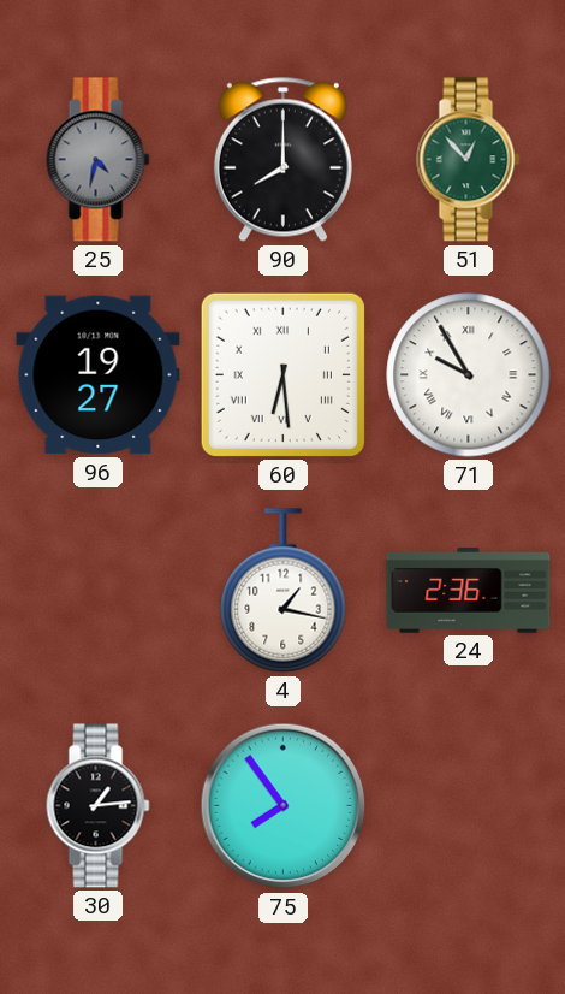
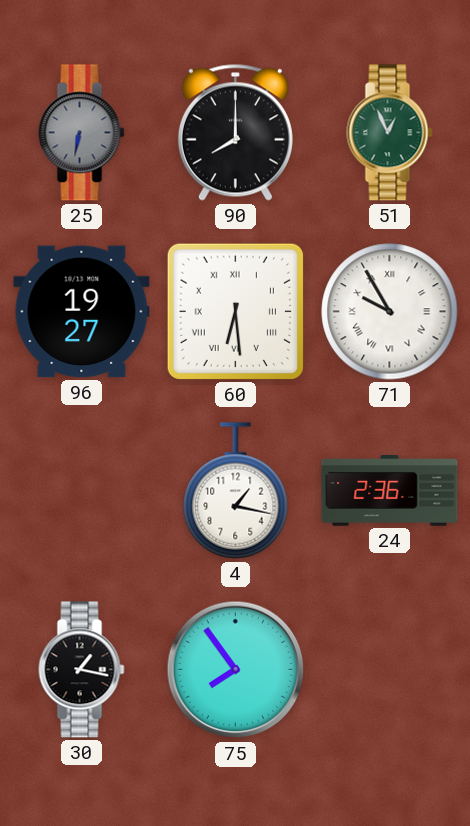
25: 4:32 -> 6:32 (82, 133)
51: 12:53 -> 12:56 (390, 133)
30: 1:14 -> 1:17 (82, 670)
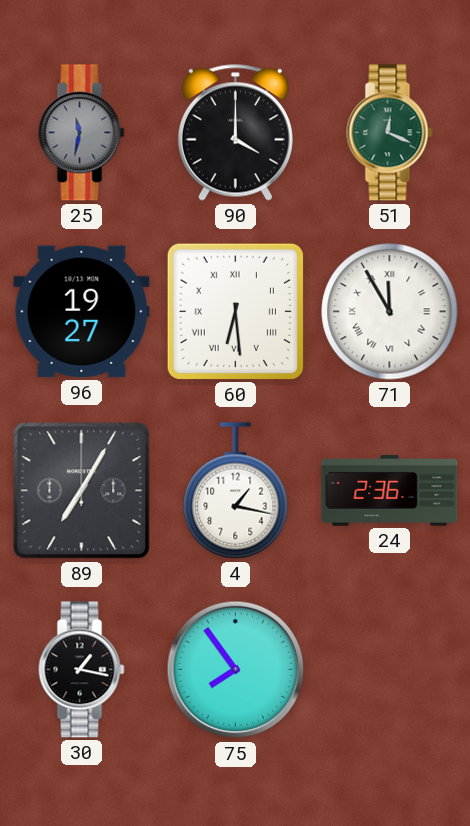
25: 6:32 -> 11:32 (82, 133)
90: 8:00 -> 4:00 (235, 132)
51: 12:56 -> 12:19 (390, 133)
71: 9:55 -> 11:55 (390, 312)
89: none -> 7:05 (82, 491)
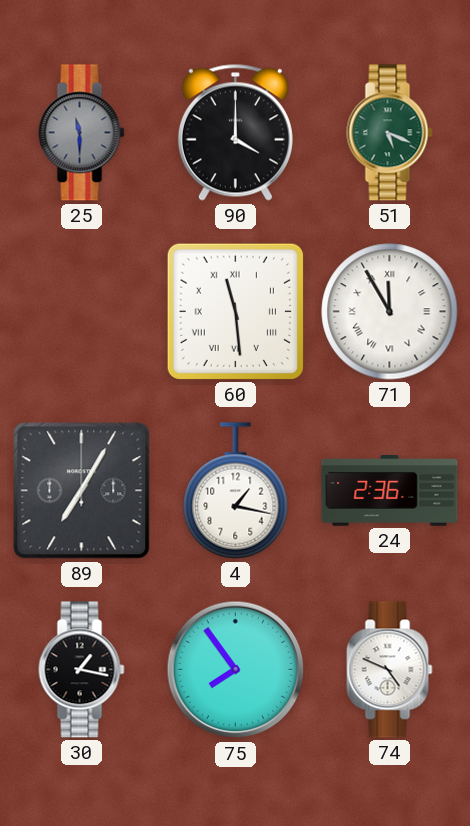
25: 11:32 -> 11:30 (82, 133)
51: 12:19 -> 5:19 (390, 133)
96: 19:27 -> none (82, 312)
60: 6:29 -> 11:29 (235, 311)
74: none -> 4:49 (390, 670)
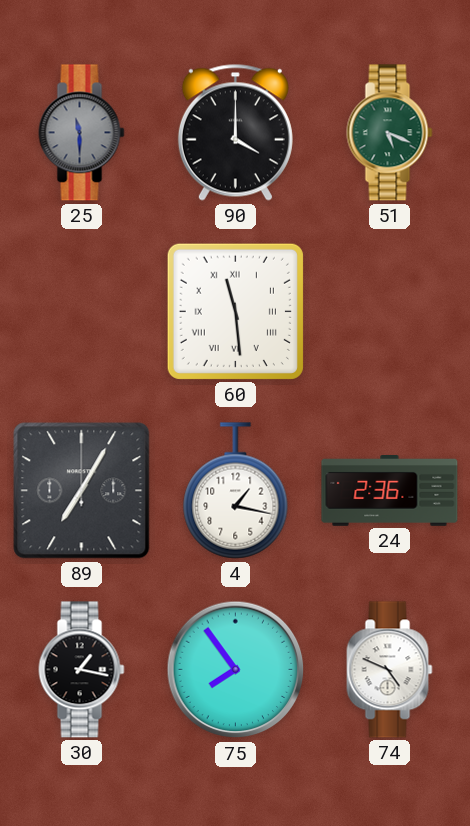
71: 11:55 -> none (390, 312)
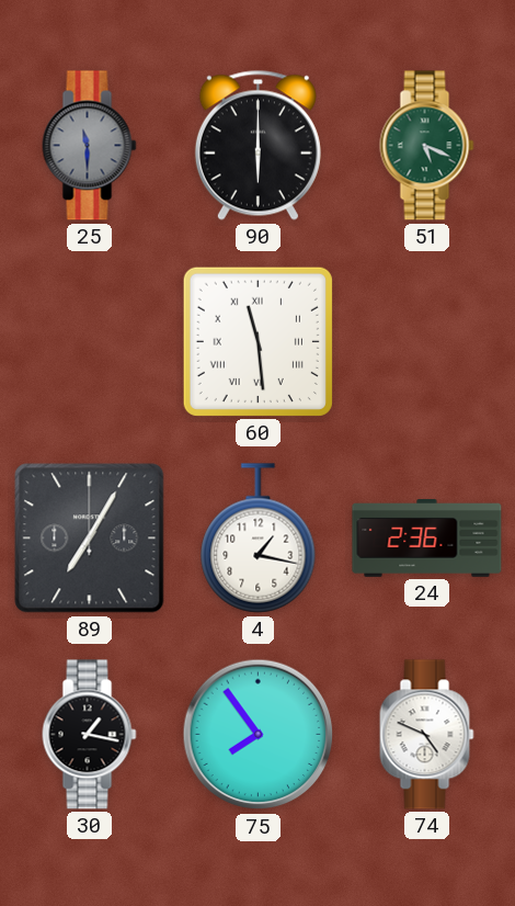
90: 4:00 -> 6:00 (257, 145)
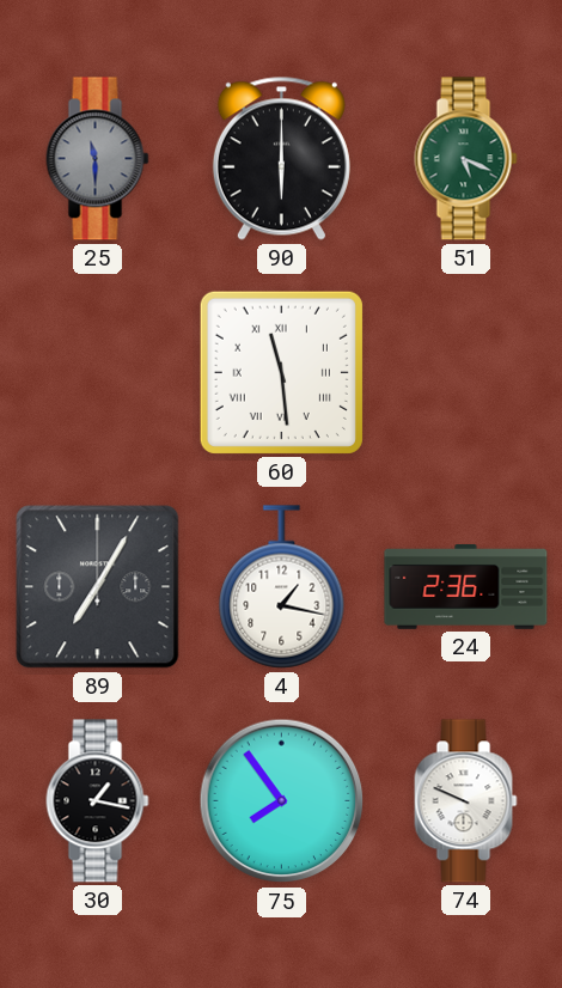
74: 4:49 -> 9:49 (466, 801)
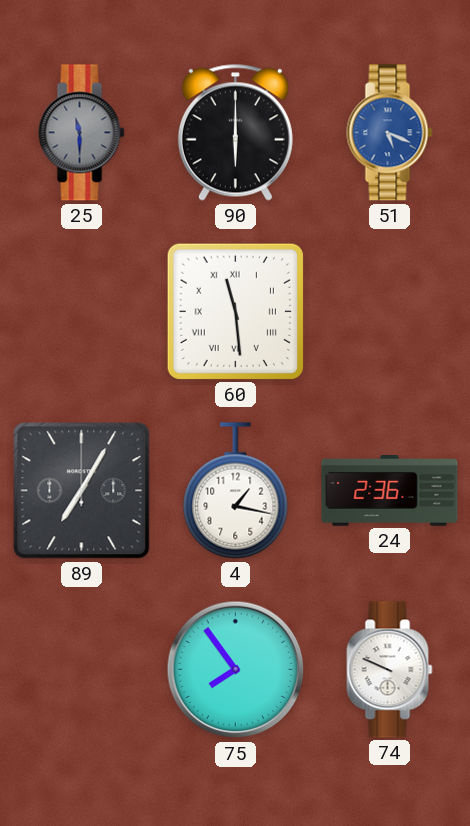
51 dial: green -> blue (390, 133)
30: 1:17 -> none (98, 801)
